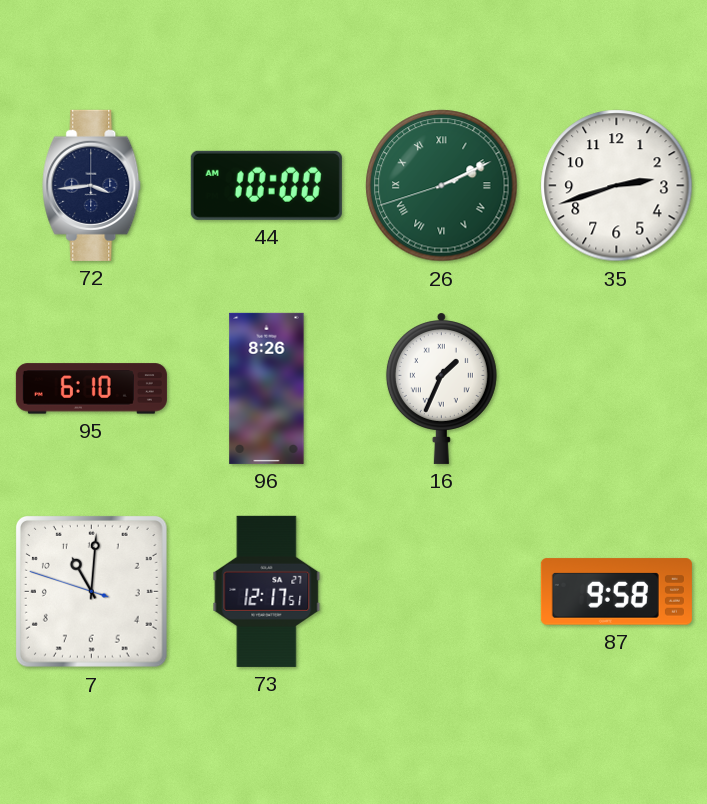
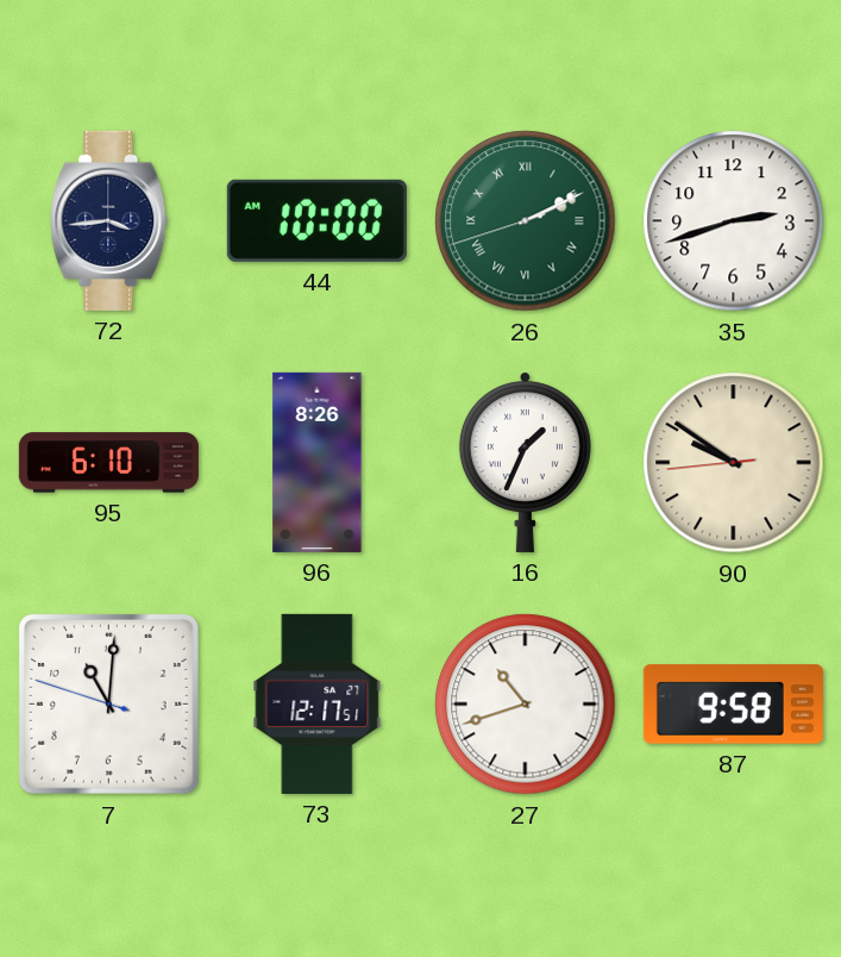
90: none -> 9:50 (734, 463)
27: none -> 10:42 (526, 705)
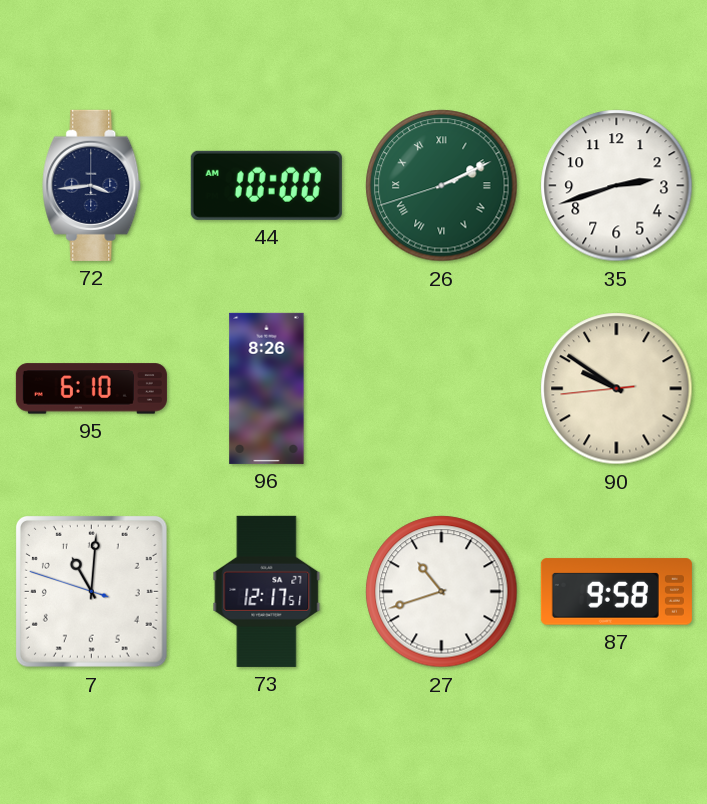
16: 1:34 -> none (525, 463)
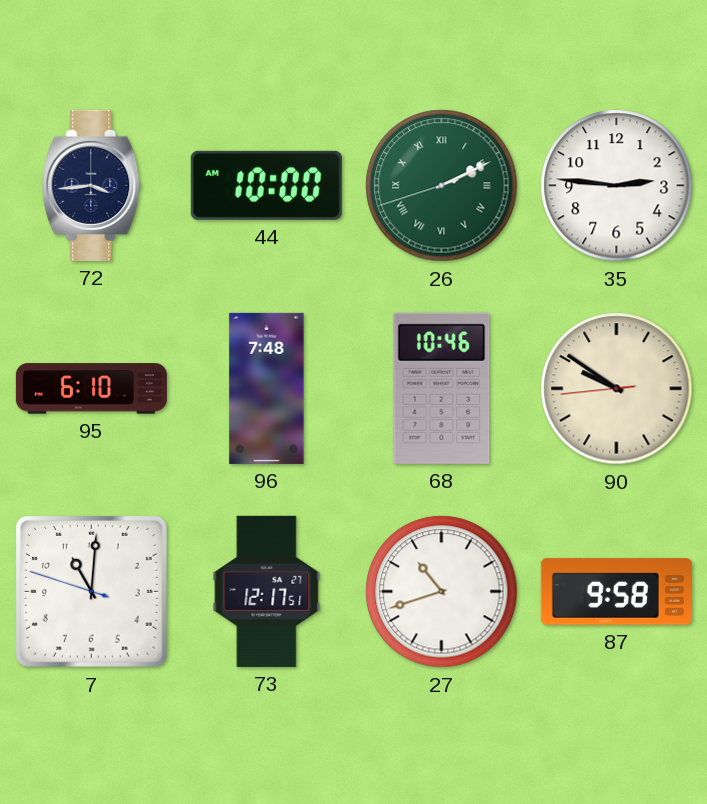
35: 2:42 -> 2:46 (617, 186)
96: 8:26 -> 7:48 (267, 388)
68: none -> 10:46 (442, 388)
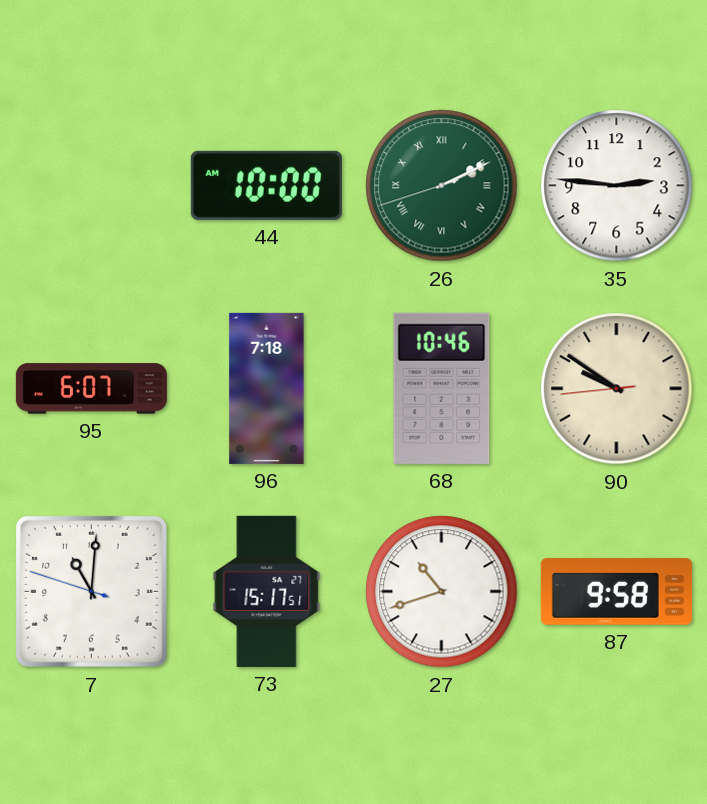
72: 3:44 -> none (92, 185)
95: 6:10 -> 6:07 (91, 389)
96: 7:48 -> 7:18 (267, 388)
73: 12:17 -> 15:17 (267, 591)
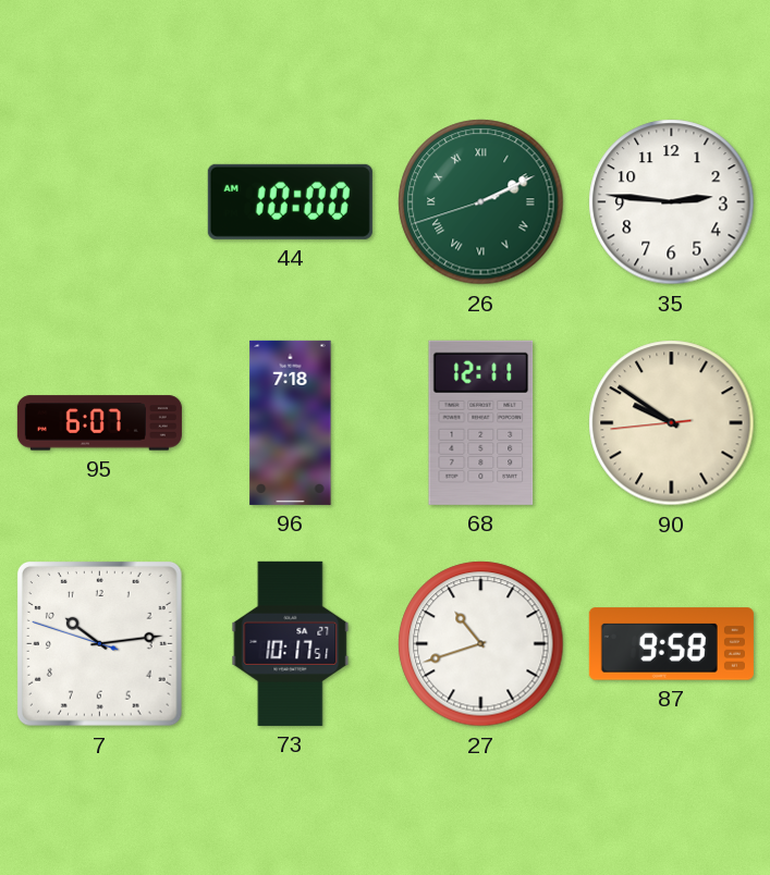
68: 10:46 -> 12:11 (481, 422)
7: 11:00 -> 10:13 (100, 644)
73: 15:17 -> 10:17 (291, 643)
